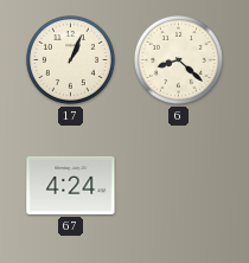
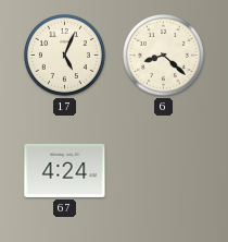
17: 1:04 -> 5:04 (64, 55)
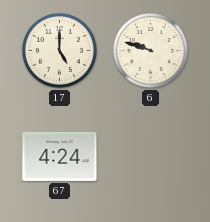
17: 5:04 -> 5:00 (59, 50)
6: 8:22 -> 9:48 (150, 50)
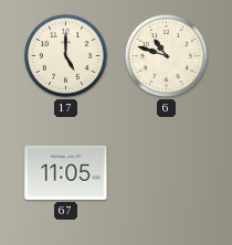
6: 9:48 -> 10:48 (166, 55)
67: 4:24 -> 11:05 (66, 172)
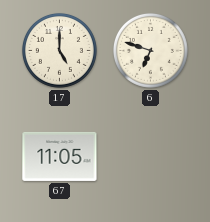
6: 10:48 -> 6:48 (150, 50)
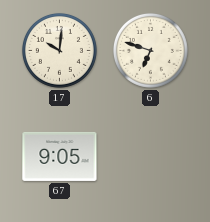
17: 5:00 -> 10:01 (59, 50)
67: 11:05 -> 9:05 (60, 156)
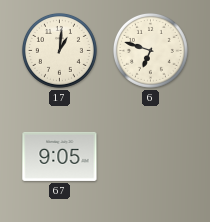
17: 10:01 -> 1:01 (59, 50)
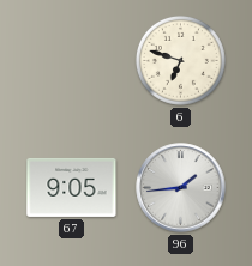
17: 1:01 -> none (59, 50)
96: none -> 1:44 (181, 188)
